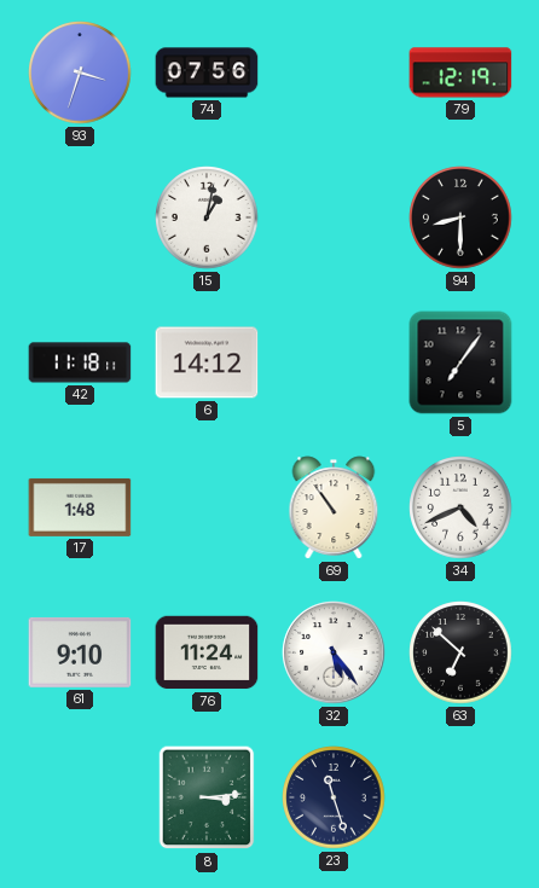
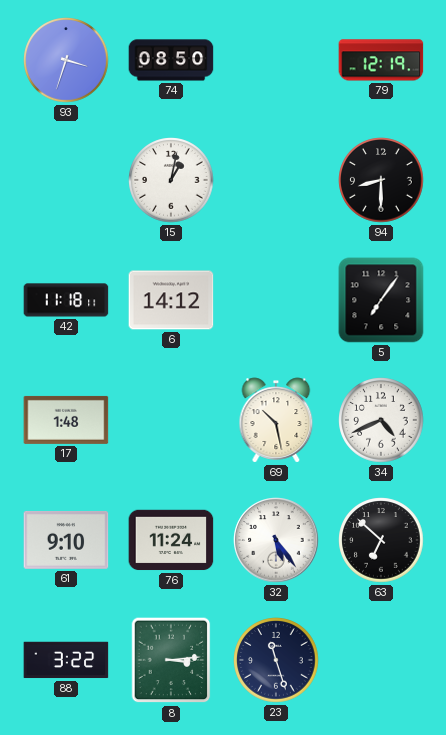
74: 07:56 -> 08:50 (171, 60)
69: 10:54 -> 10:28 (276, 420)
88: none -> 3:22 (66, 660)
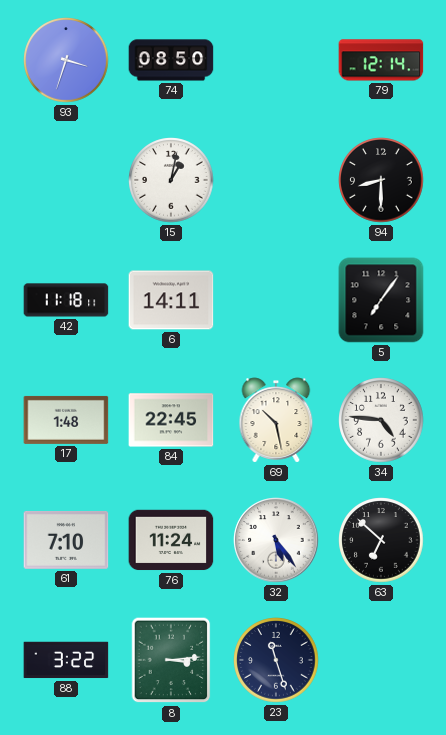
79: 12:19 -> 12:14 (381, 60)
6: 14:12 -> 14:11 (171, 300)
84: none -> 22:45 (171, 420)
34: 4:41 -> 4:46 (381, 420)
61: 9:10 -> 7:10 (66, 540)
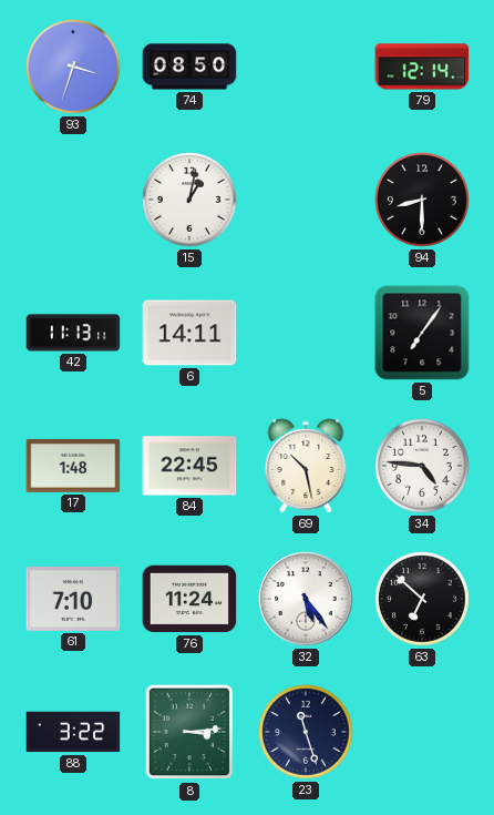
42: 11:18 -> 11:13 (73, 333)
